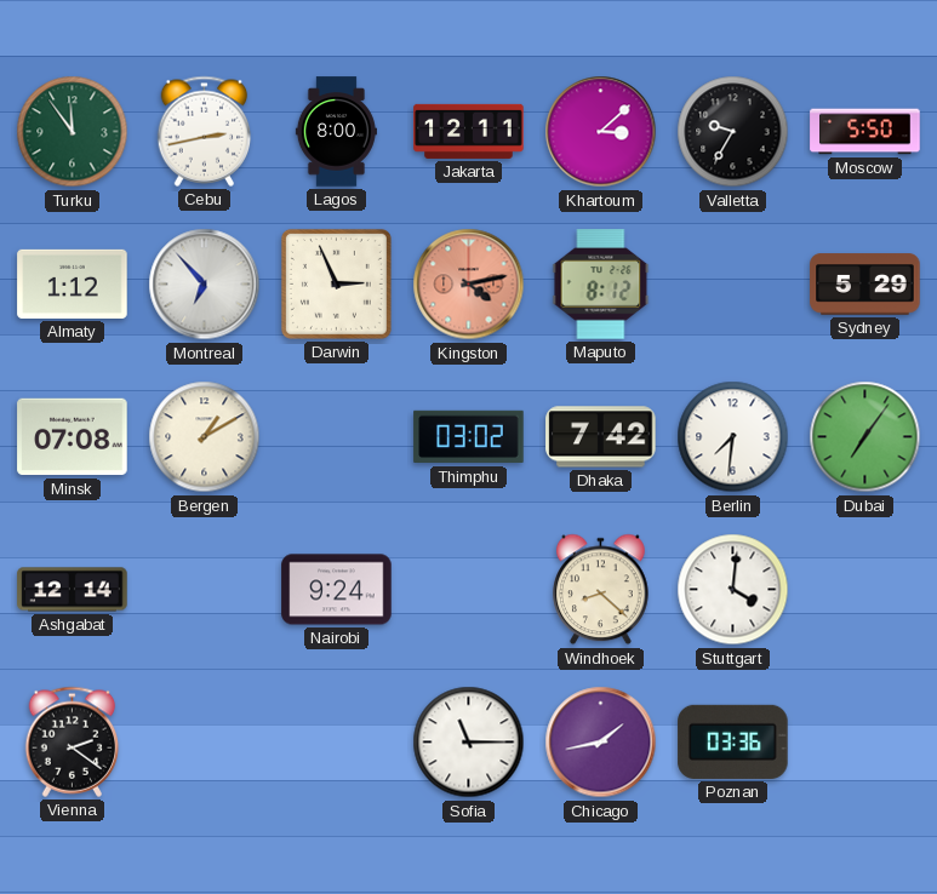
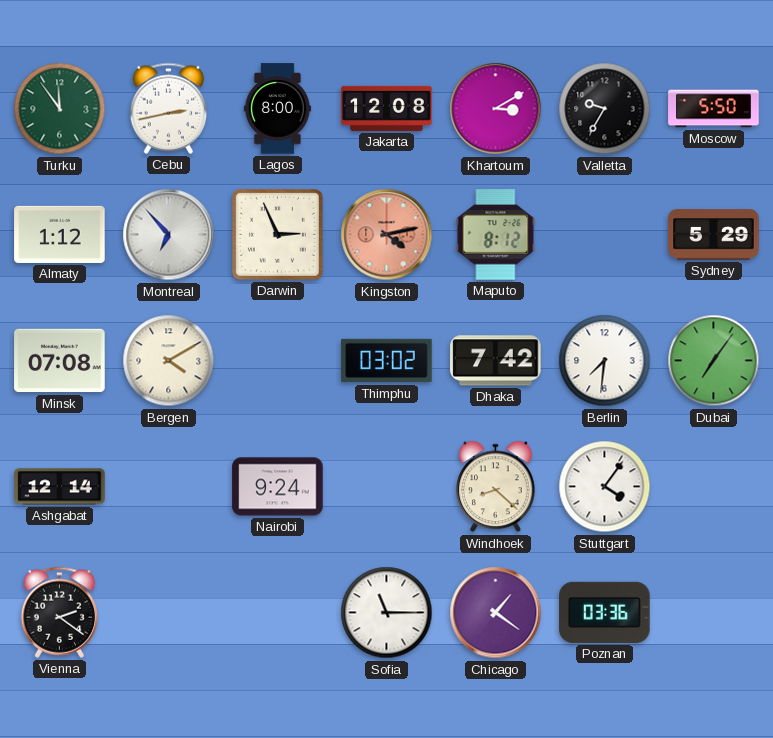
Jakarta: 12:11 -> 12:08 (387, 108)
Khartoum: 3:08 -> 3:10 (496, 109)
Bergen: 1:10 -> 4:10 (169, 361)
Stuttgart: 4:01 -> 4:06 (605, 487)
Chicago: 1:43 -> 1:21 (496, 613)
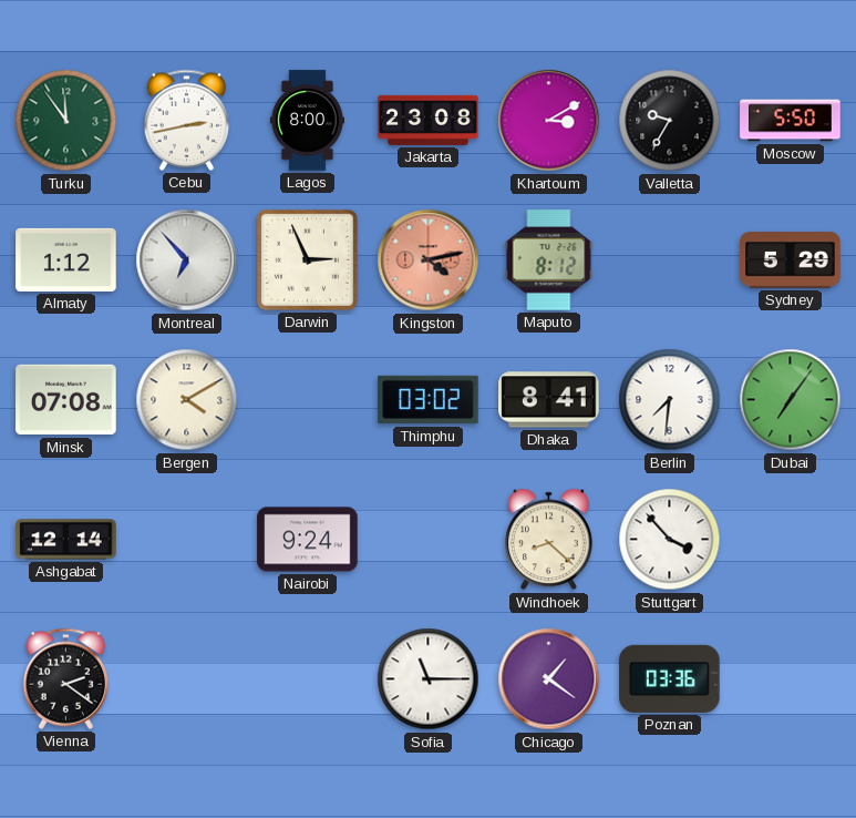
Jakarta: 12:08 -> 23:08 (429, 120)
Dhaka: 7:42 -> 8:41 (549, 400)
Stuttgart: 4:06 -> 3:53 (670, 540)
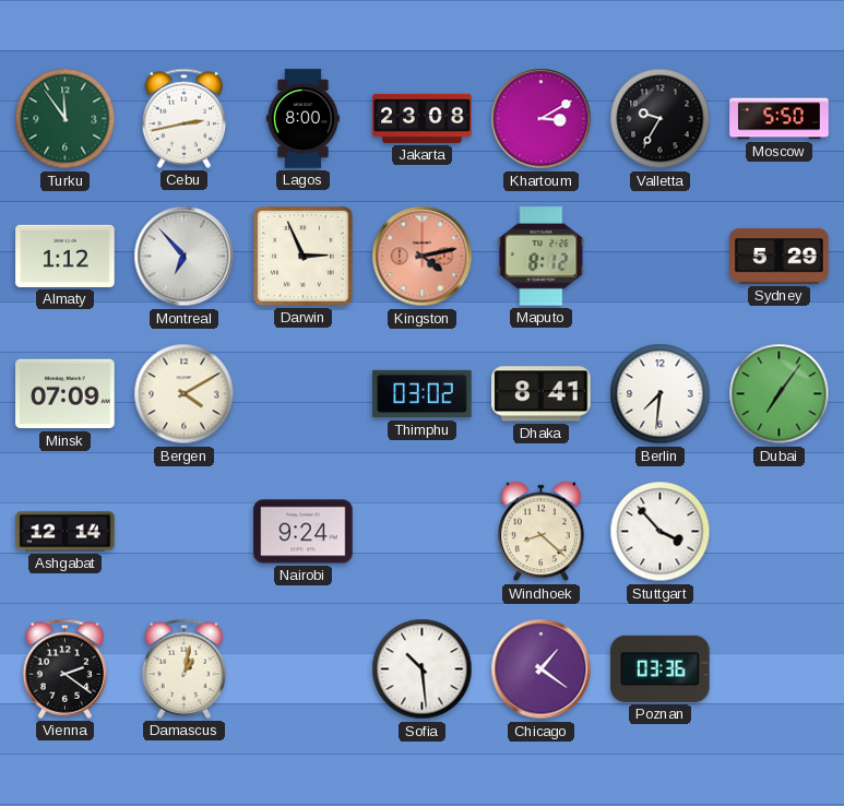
Minsk: 07:08 -> 07:09 (66, 394)
Damascus: none -> 1:02 (185, 668)
Sofia: 11:15 -> 10:29 (423, 669)
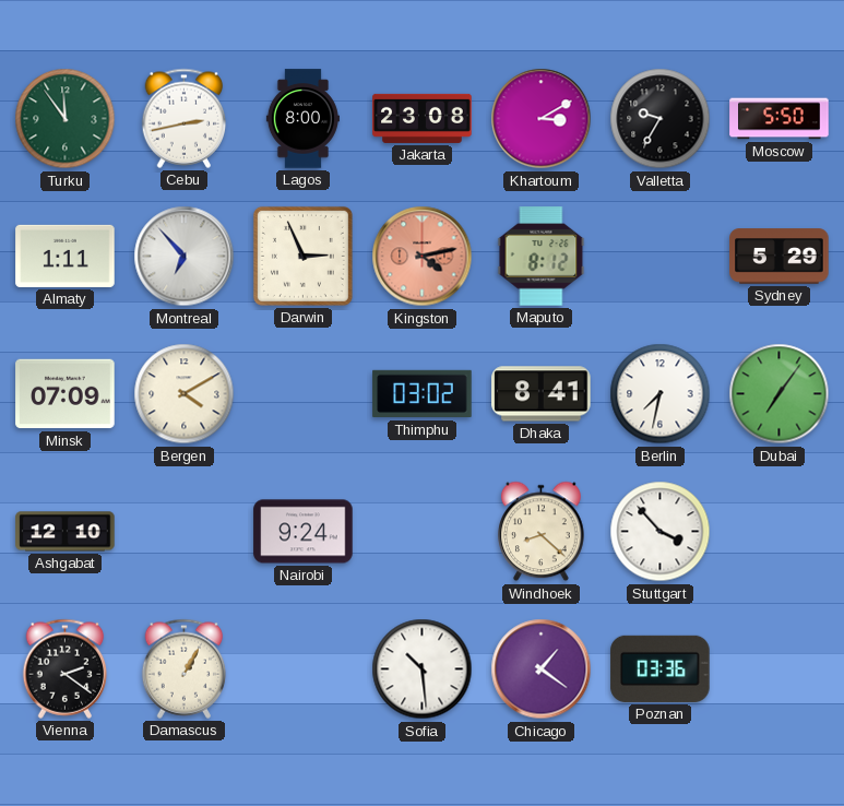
Almaty: 1:12 -> 1:11 (66, 256)
Berlin: 7:31 -> 7:32 (661, 394)
Ashgabat: 12:14 -> 12:10 (66, 532)
Damascus: 1:02 -> 1:05 (185, 668)
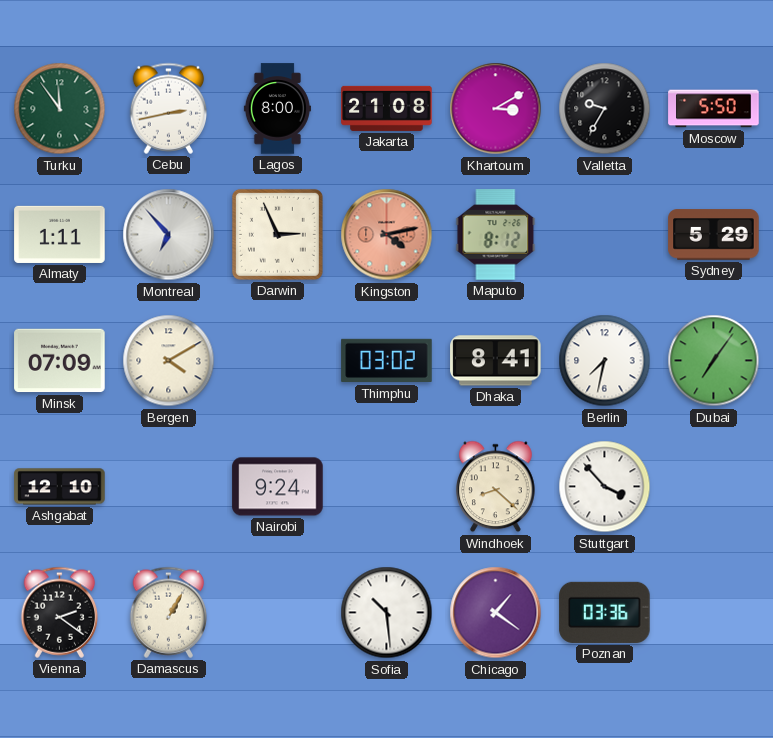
Jakarta: 23:08 -> 21:08 (387, 108)
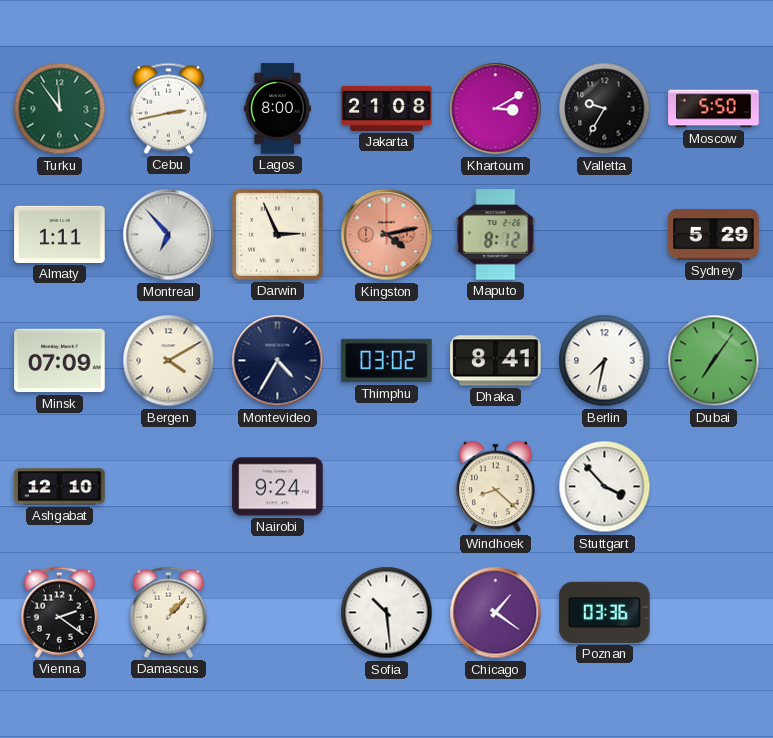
Montevideo: none -> 4:35 (278, 361)
Damascus: 1:05 -> 1:07 (169, 612)
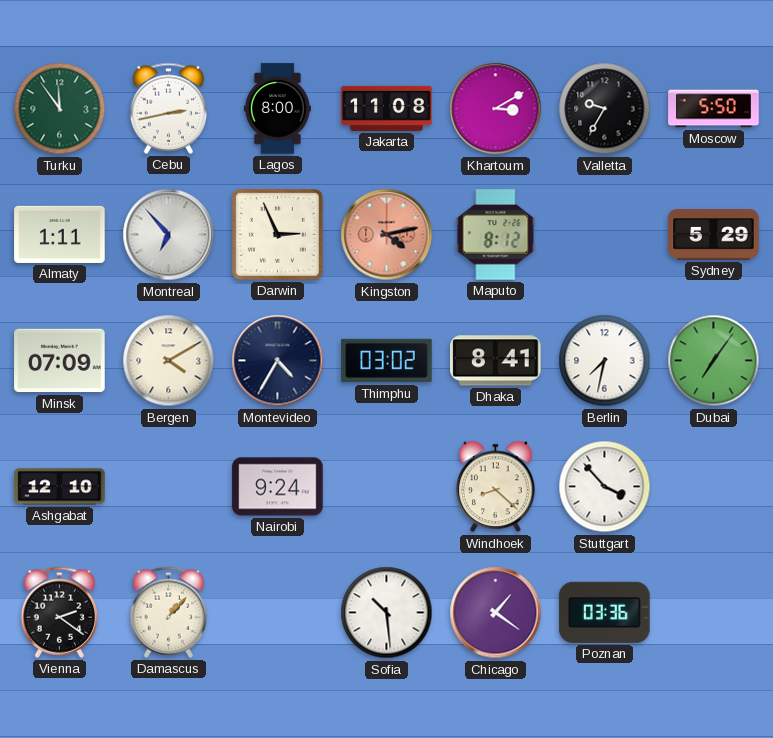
Jakarta: 21:08 -> 11:08 (387, 108)
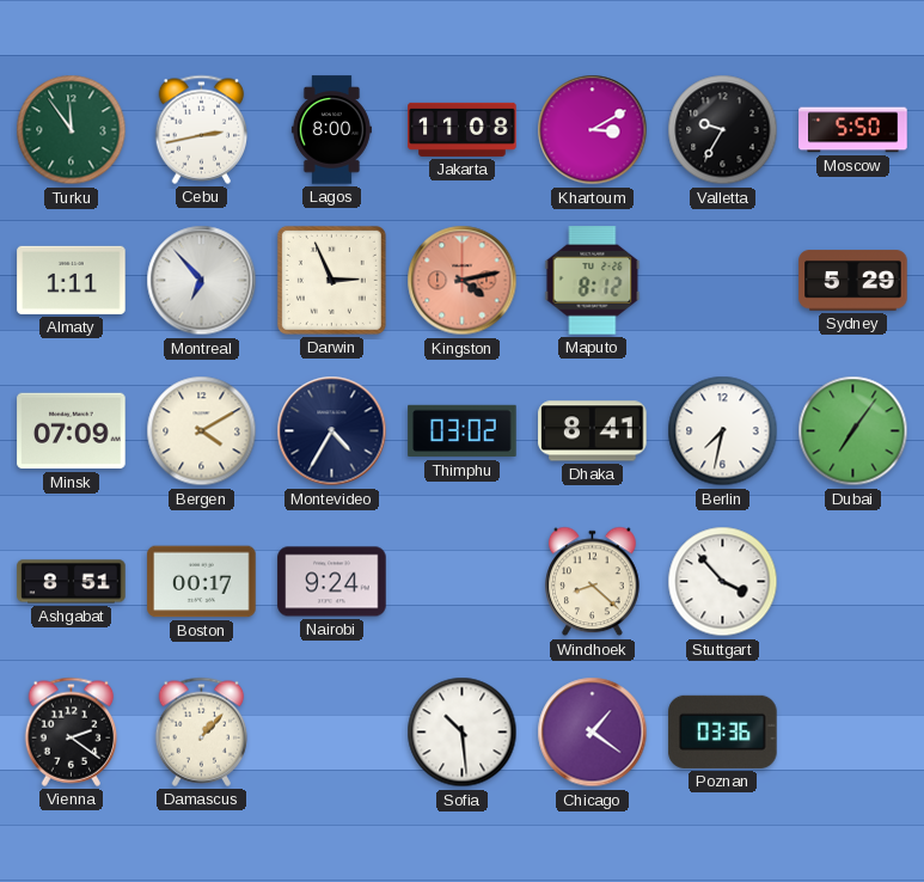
Ashgabat: 12:10 -> 8:51 (72, 582)
Boston: none -> 00:17 (202, 582)
